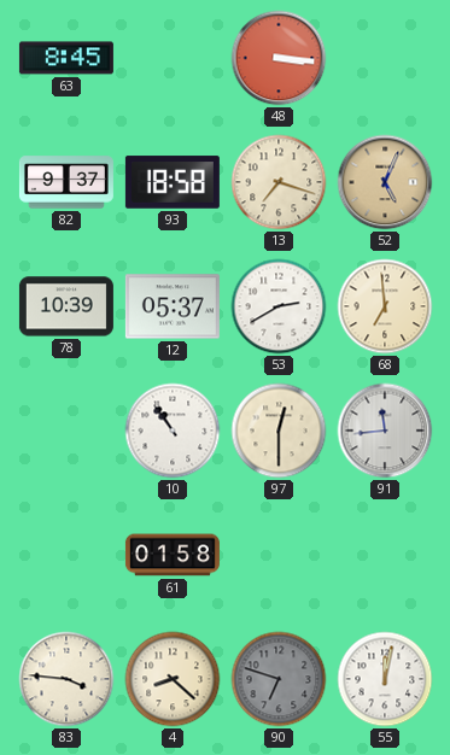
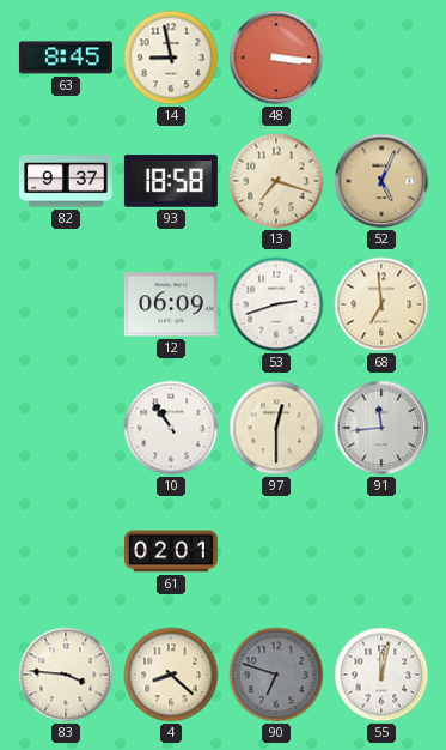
14: none -> 8:58 (171, 58)
78: 10:39 -> none (66, 306)
12: 05:37 -> 06:09 (171, 304)
53: 2:40 -> 2:42 (276, 304)
61: 01:58 -> 02:01 (171, 551)
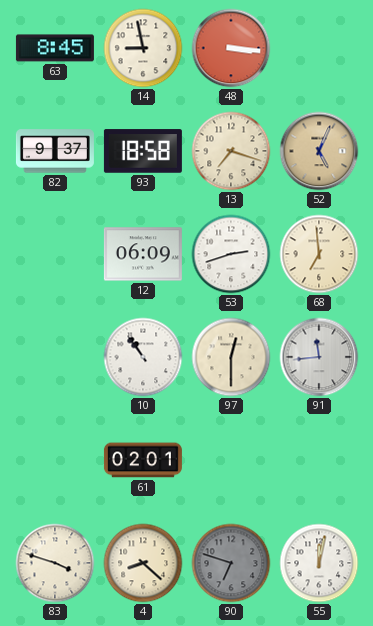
83: 3:46 -> 3:48 (55, 563)
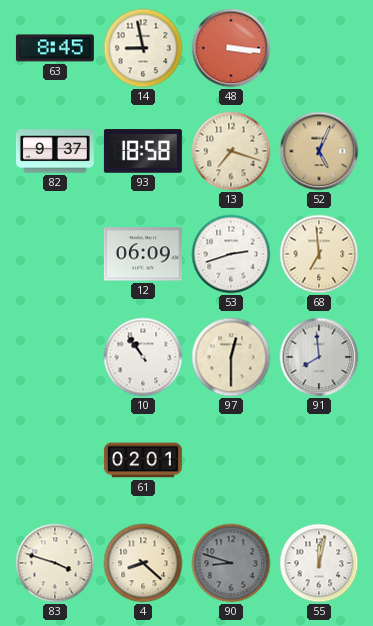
91: 11:44 -> 7:59 (319, 357)
90: 6:48 -> 8:48 (231, 563)
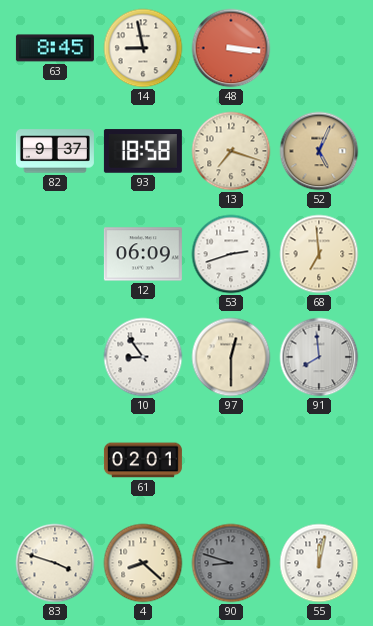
10: 10:54 -> 8:54 (143, 357)
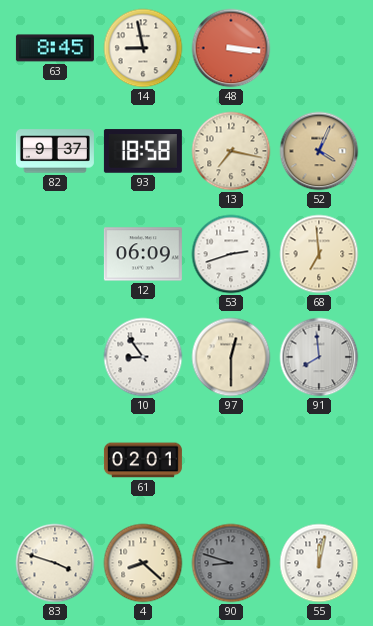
13: 7:18 -> 7:17 (231, 151)
52: 5:04 -> 4:04 (319, 151)
